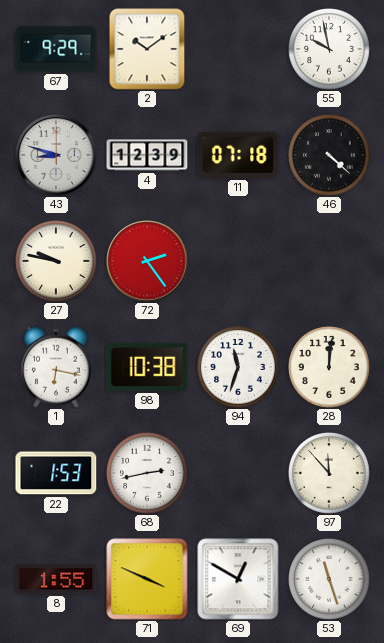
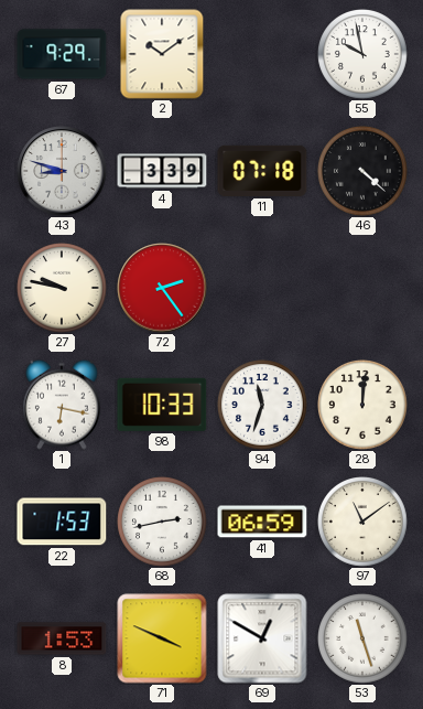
4: 12:39 -> 3:39 (162, 171)
98: 10:38 -> 10:33 (162, 405)
41: none -> 06:59 (262, 522)
97: 11:53 -> 11:09 (364, 523)
8: 1:55 -> 1:53 (62, 638)
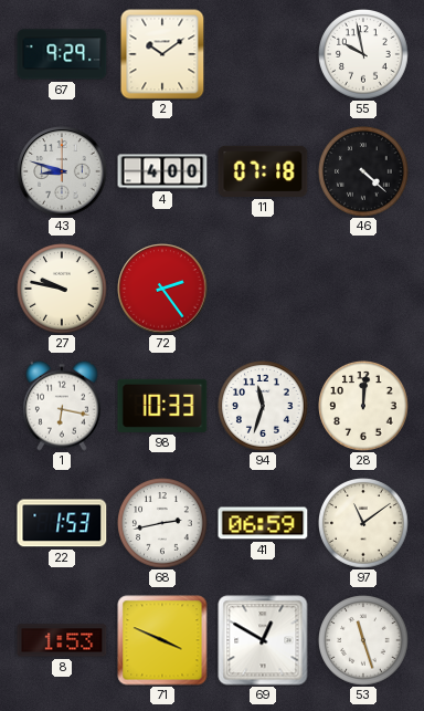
4: 3:39 -> 4:00 (162, 171)
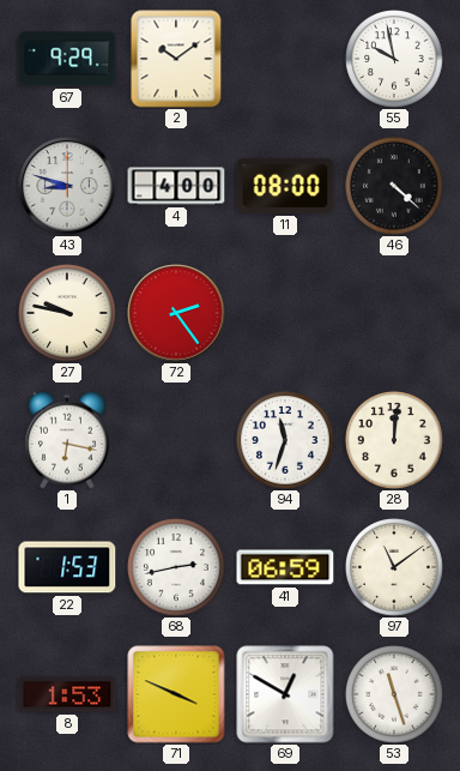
11: 07:18 -> 08:00 (285, 186)
98: 10:33 -> none (162, 406)
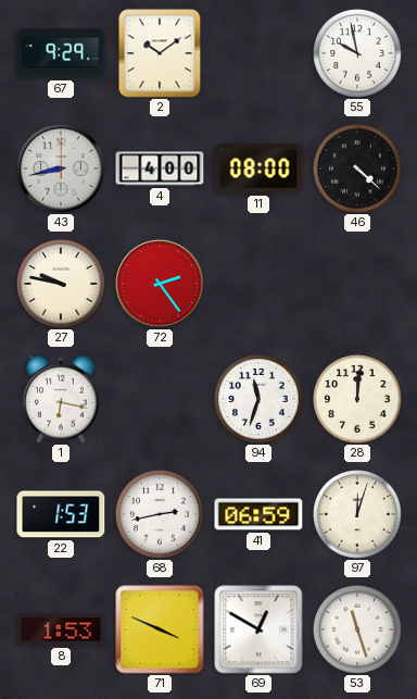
43: 8:48 -> 8:43 (61, 168)
97: 11:09 -> 12:03 (358, 515)
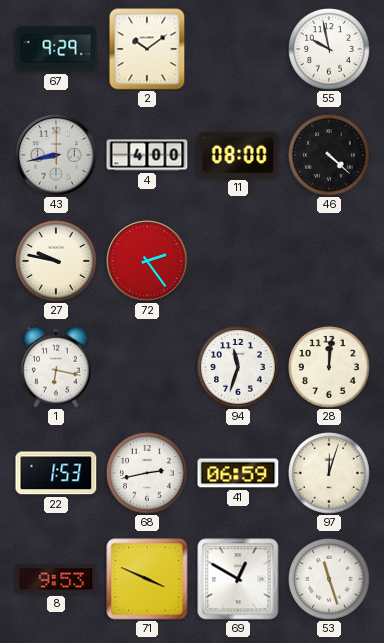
8: 1:53 -> 9:53 (56, 579)
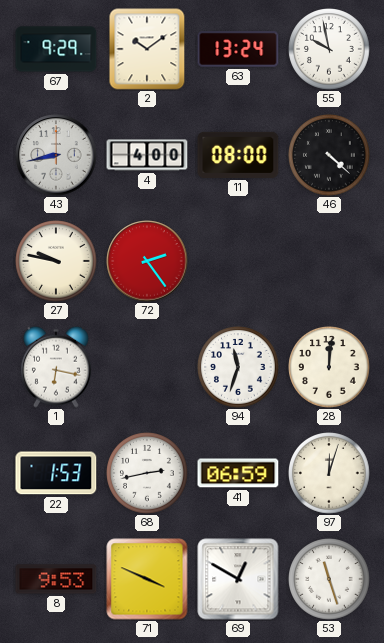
63: none -> 13:24 (238, 50)
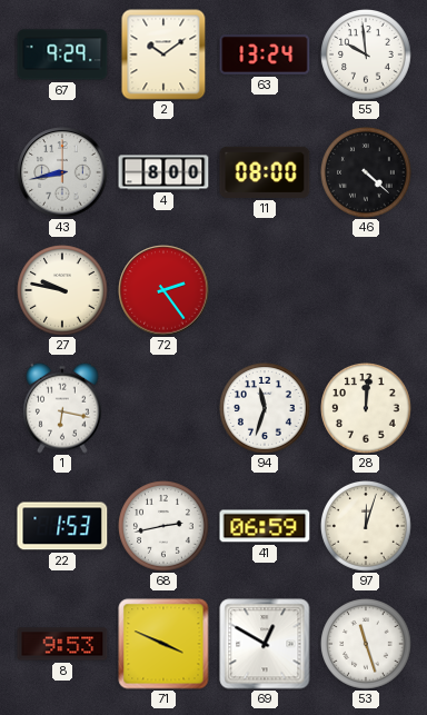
55: 9:58 -> 9:59 (367, 56)
4: 4:00 -> 8:00 (163, 172)
